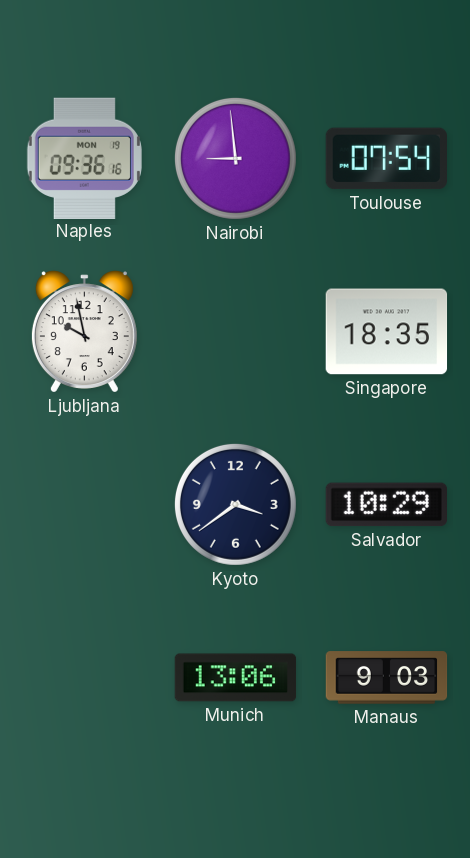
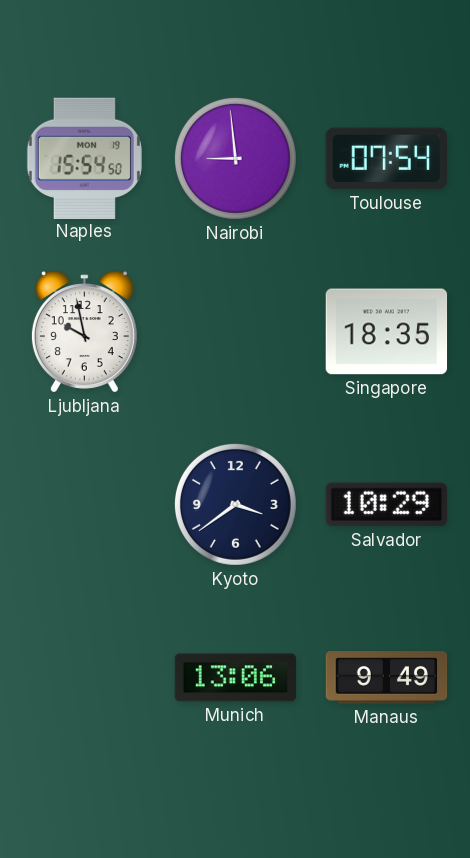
Naples: 09:36 -> 15:54 (84, 158)
Manaus: 9:03 -> 9:49 (387, 678)
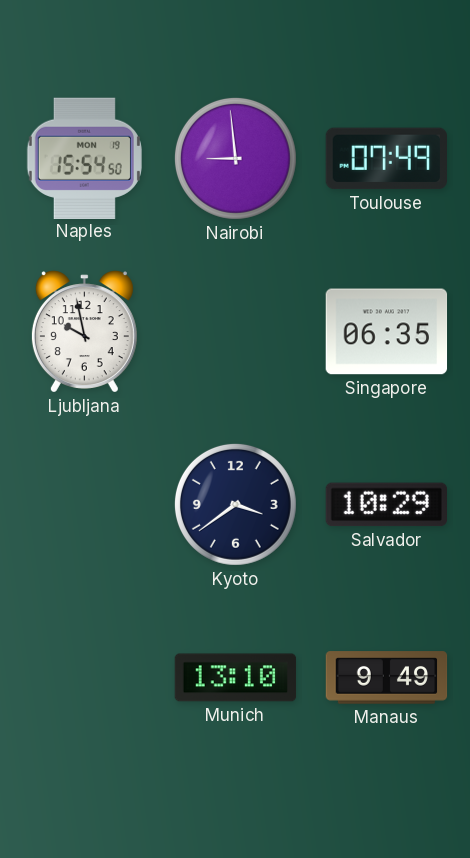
Toulouse: 07:54 -> 07:49 (386, 159)
Singapore: 18:35 -> 06:35 (387, 332)
Munich: 13:06 -> 13:10 (236, 678)
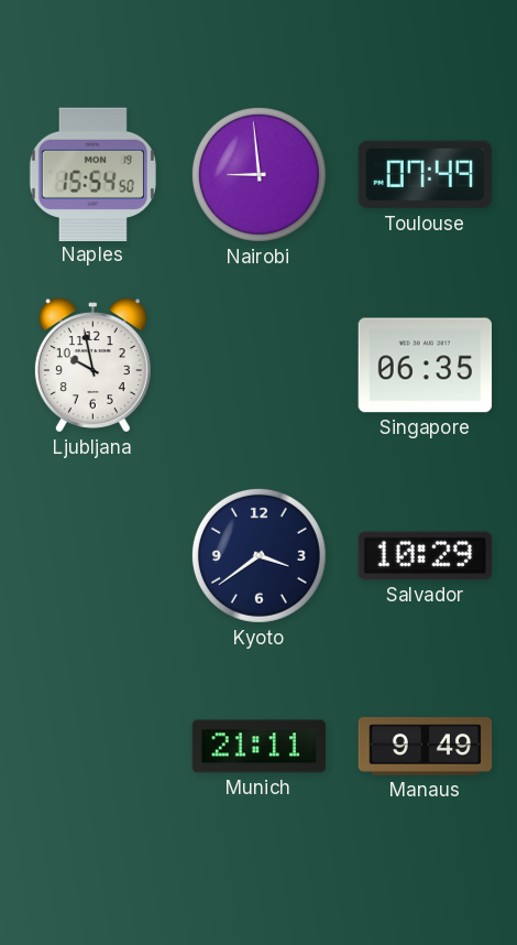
Munich: 13:10 -> 21:11 (260, 747)
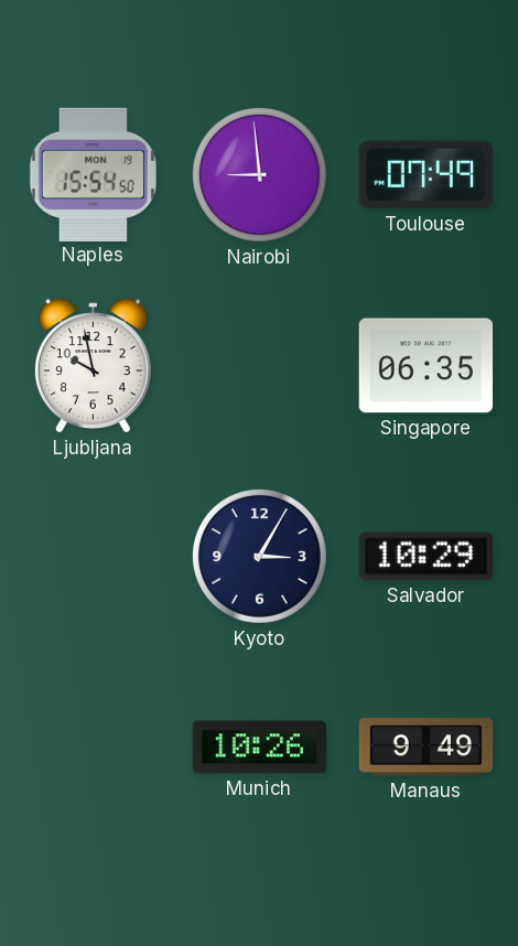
Kyoto: 3:39 -> 3:05 (259, 556)
Munich: 21:11 -> 10:26 (260, 748)
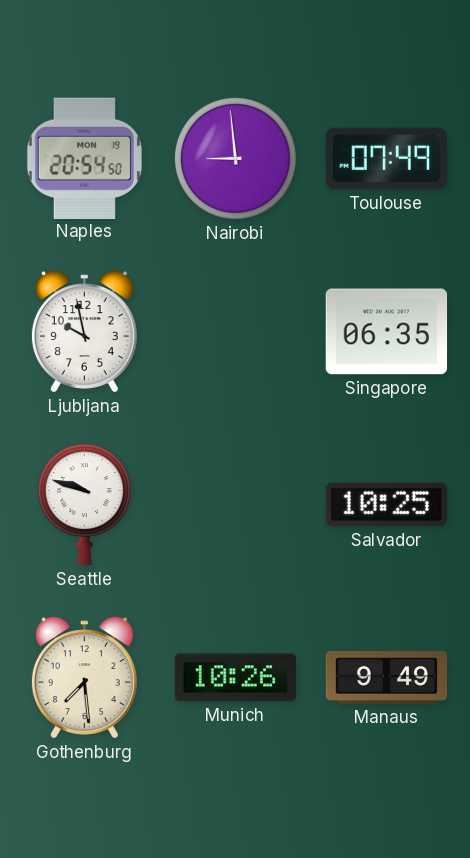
Naples: 15:54 -> 20:54 (84, 158)
Seattle: none -> 9:48 (84, 505)
Kyoto: 3:05 -> none (259, 556)
Salvador: 10:29 -> 10:25 (386, 505)
Gothenburg: none -> 7:29 (84, 678)
